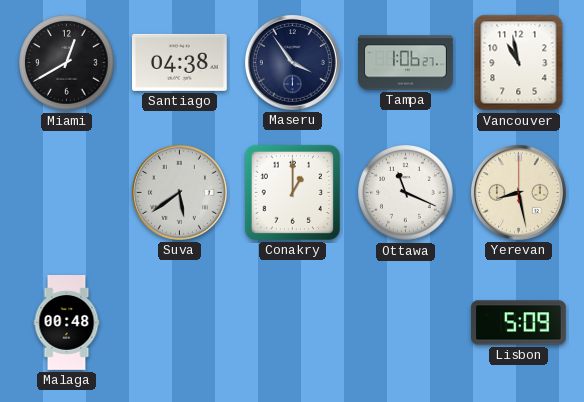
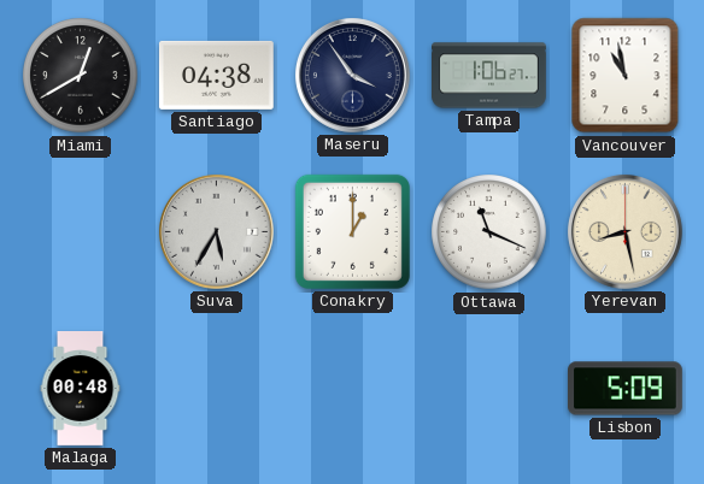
Suva: 5:39 -> 5:35 (216, 231)
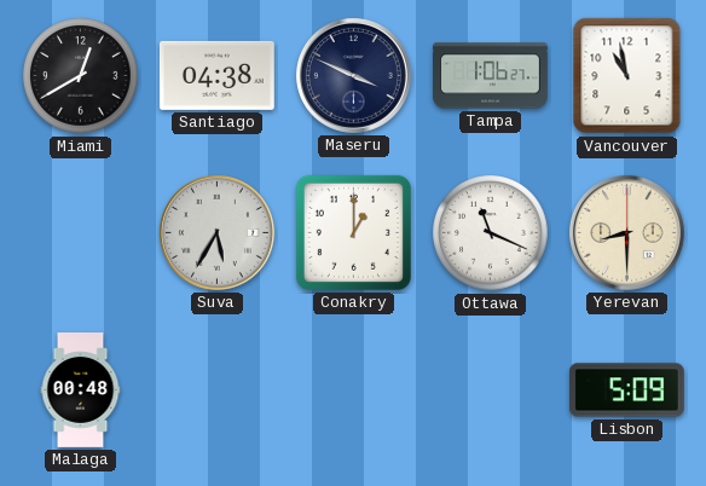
Maseru: 3:54 -> 3:49 (353, 75)
Yerevan: 8:28 -> 8:30 (626, 232)
